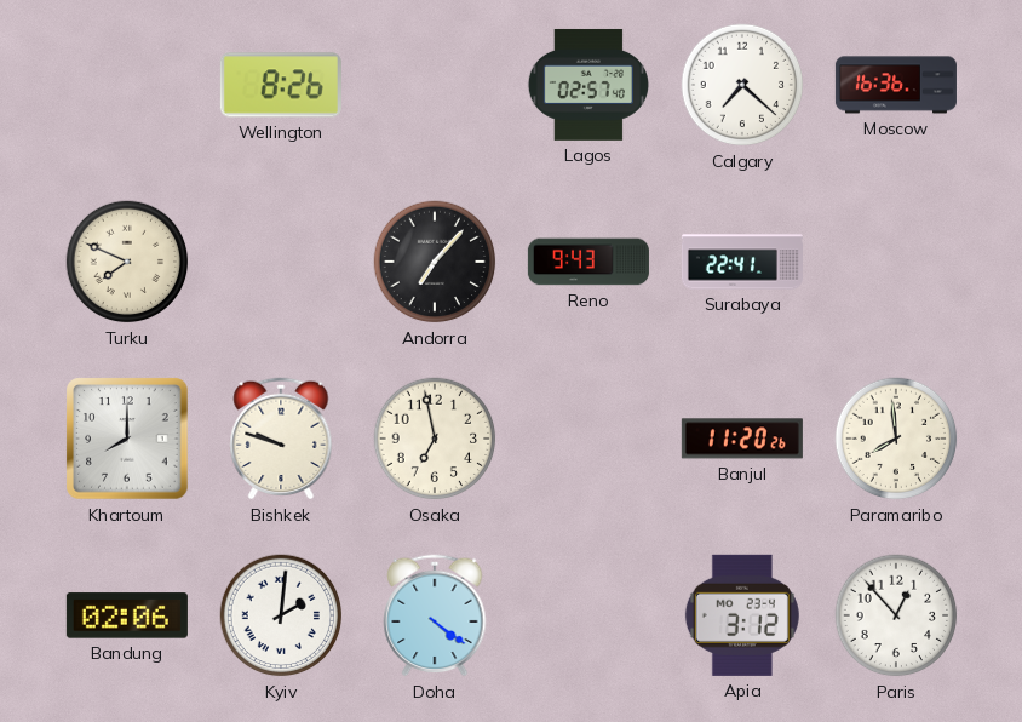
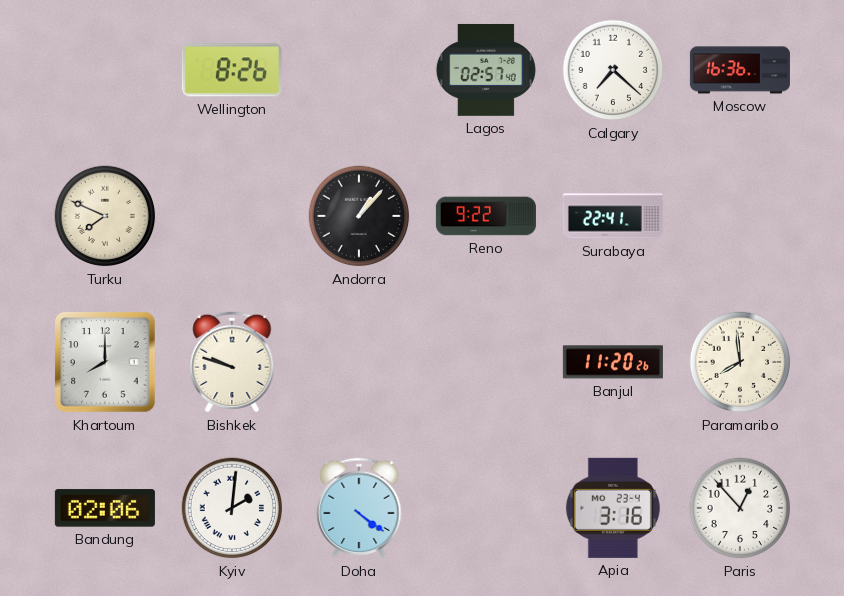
Andorra: 7:07 -> 1:07 (359, 216)
Reno: 9:43 -> 9:22 (486, 216)
Osaka: 6:58 -> none (435, 439)
Apia: 3:12 -> 3:16 (613, 508)
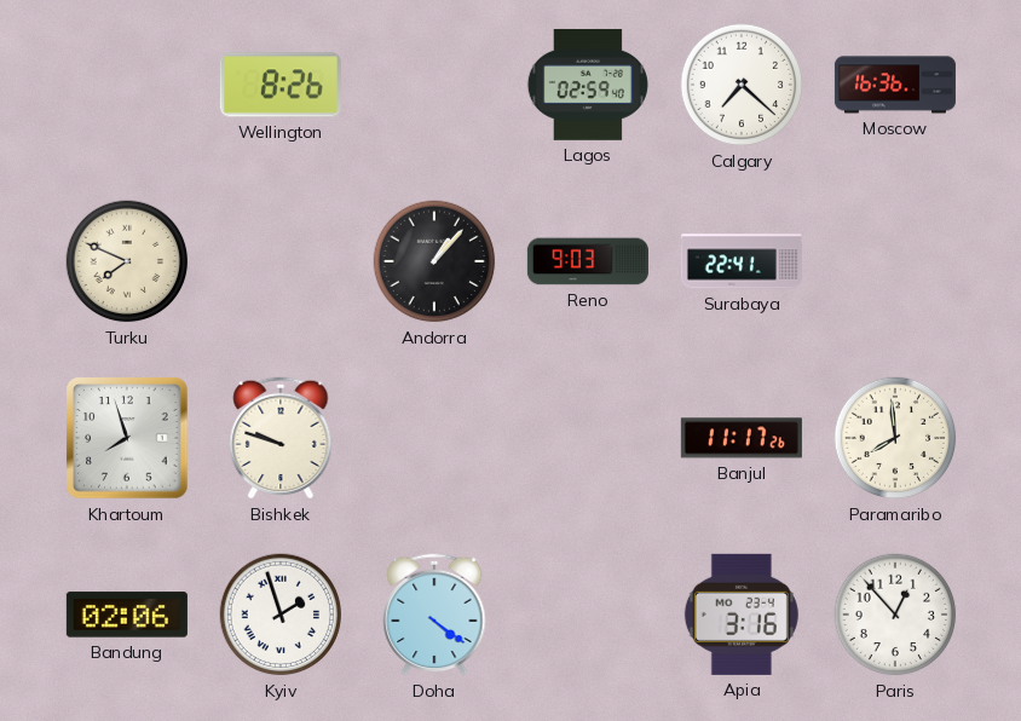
Lagos: 02:57 -> 02:59 (588, 85)
Reno: 9:22 -> 9:03 (588, 261)
Khartoum: 8:00 -> 7:57 (127, 438)
Banjul: 11:20 -> 11:17 (742, 438)
Kyiv: 2:01 -> 1:57 (281, 615)
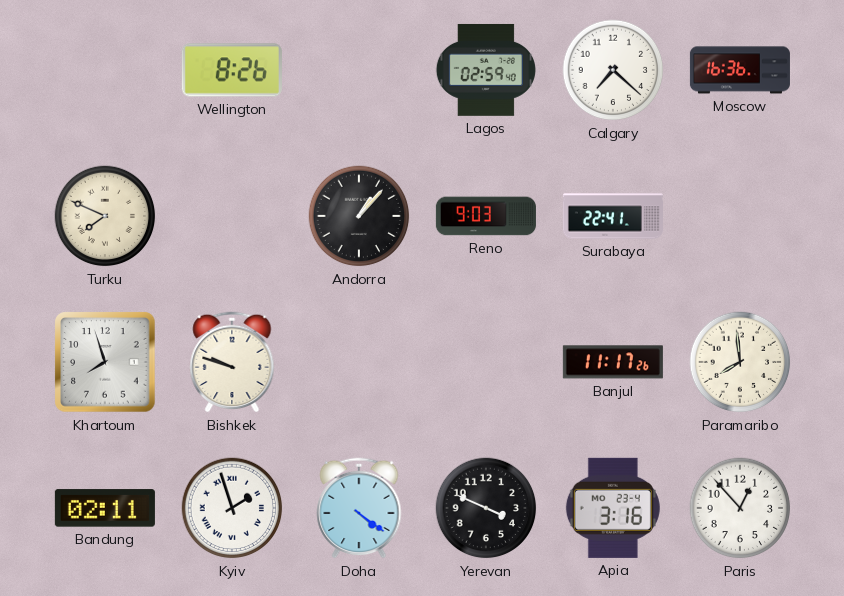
Bandung: 02:06 -> 02:11 (105, 508)
Yerevan: none -> 3:49 (486, 508)
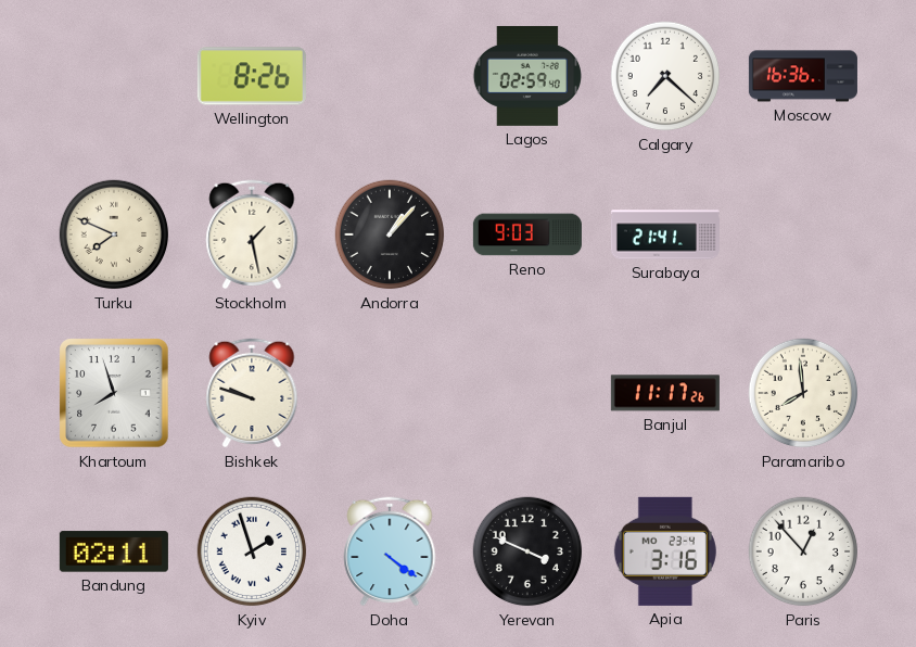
Stockholm: none -> 1:28 (252, 234)
Surabaya: 22:41 -> 21:41 (665, 234)
